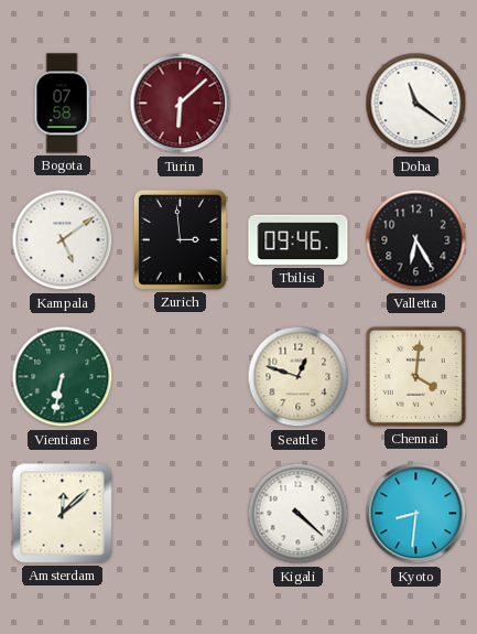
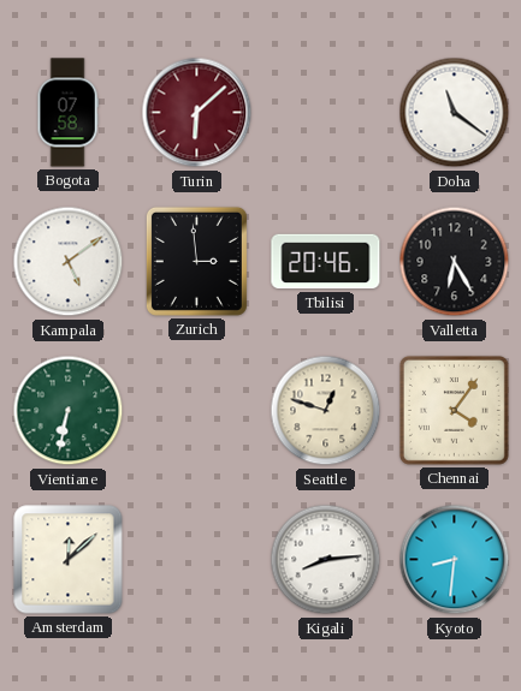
Tbilisi: 09:46 -> 20:46 (326, 262)
Chennai: 4:01 -> 4:06 (454, 410)
Kigali: 4:22 -> 8:14 (326, 560)
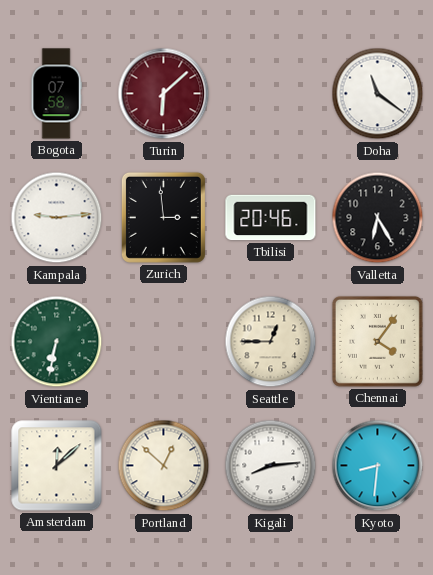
Kampala: 5:09 -> 9:14 (57, 218)
Seattle: 12:48 -> 12:45 (271, 342)
Portland: none -> 12:52 (164, 466)
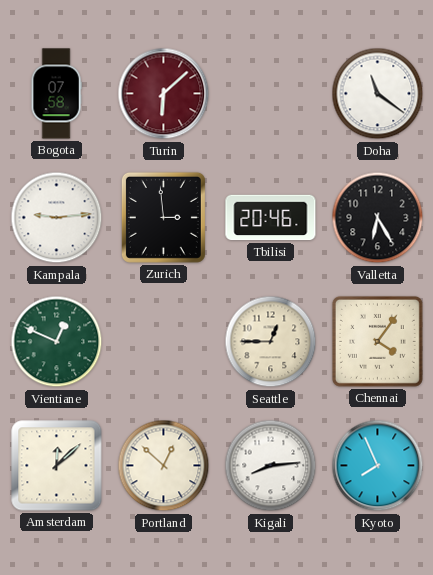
Vientiane: 6:32 -> 12:49 (57, 342)
Kyoto: 8:31 -> 7:56 (378, 466)
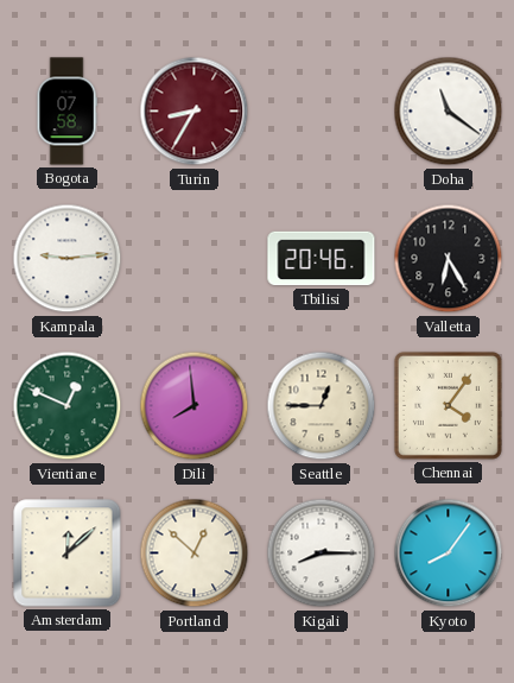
Turin: 6:08 -> 8:35 (195, 112)
Zurich: 2:59 -> none (163, 217)
Dili: none -> 7:59 (195, 406)
Kigali: 8:14 -> 8:15 (322, 554)
Kyoto: 7:56 -> 8:06 (449, 554)
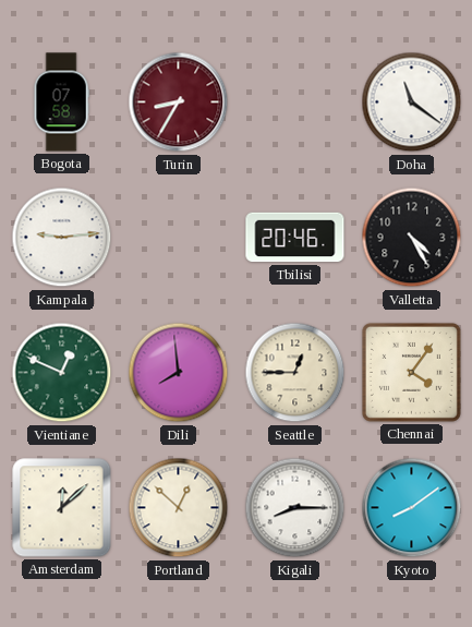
Valletta: 6:25 -> 4:25 (412, 238)
Kyoto: 8:06 -> 8:09 (412, 508)
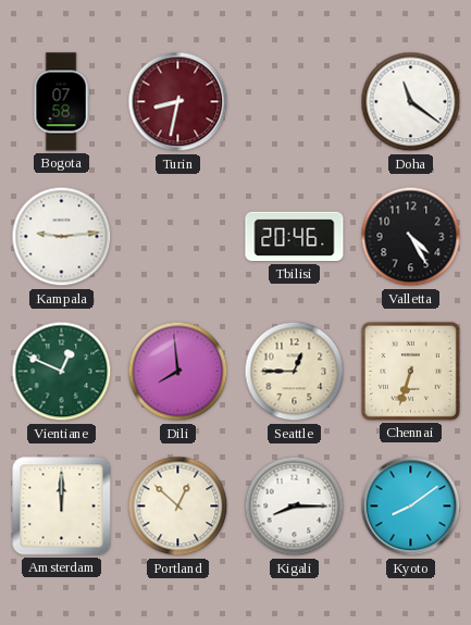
Turin: 8:35 -> 8:32 (178, 102)
Chennai: 4:06 -> 6:33 (410, 371)
Amsterdam: 12:08 -> 12:00 (62, 507)
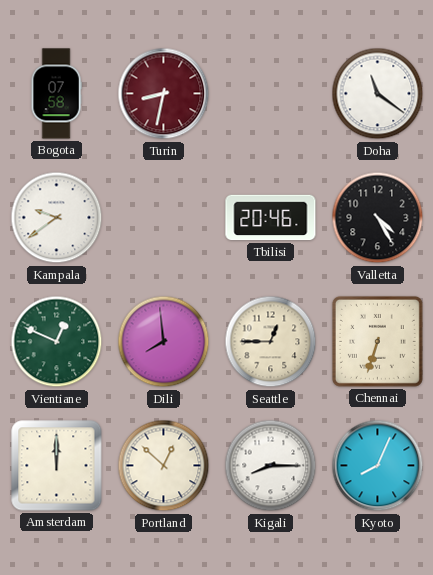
Kampala: 9:14 -> 9:39 (57, 218)
Kyoto: 8:09 -> 8:04 (378, 466)
